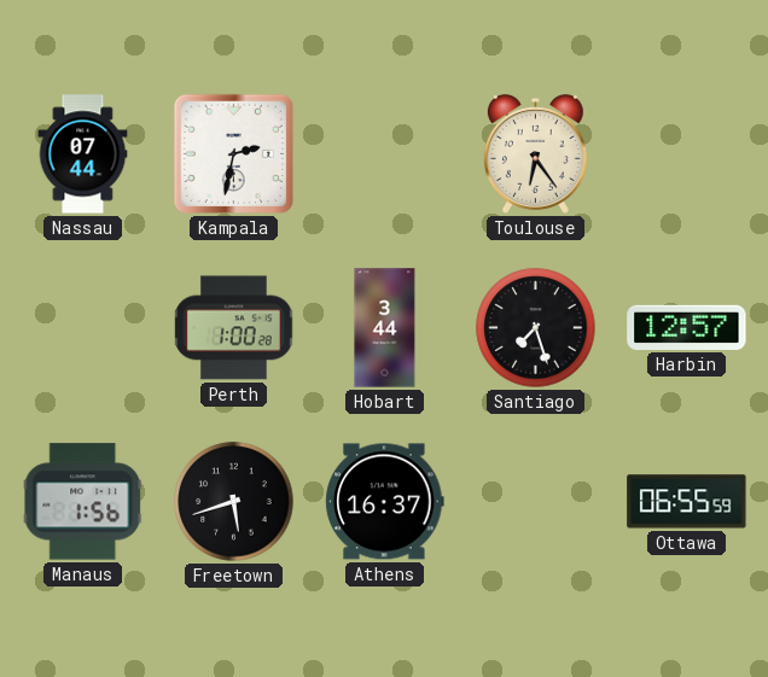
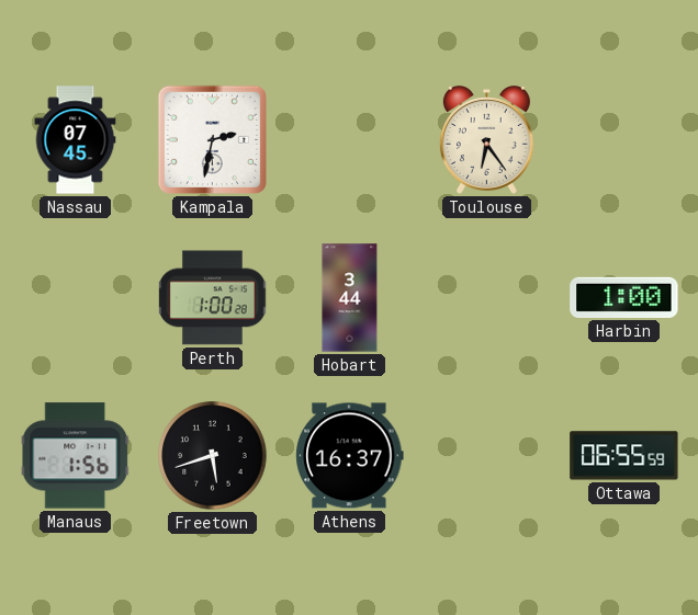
Nassau: 07:44 -> 07:45 (76, 140)
Santiago: 7:27 -> none (536, 328)
Harbin: 12:57 -> 1:00 (624, 297)
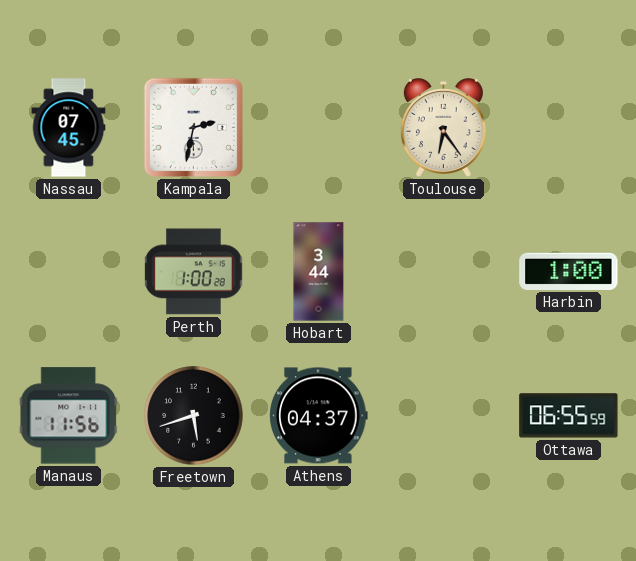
Manaus: 1:56 -> 11:56 (69, 416)
Athens: 16:37 -> 04:37 (319, 416)
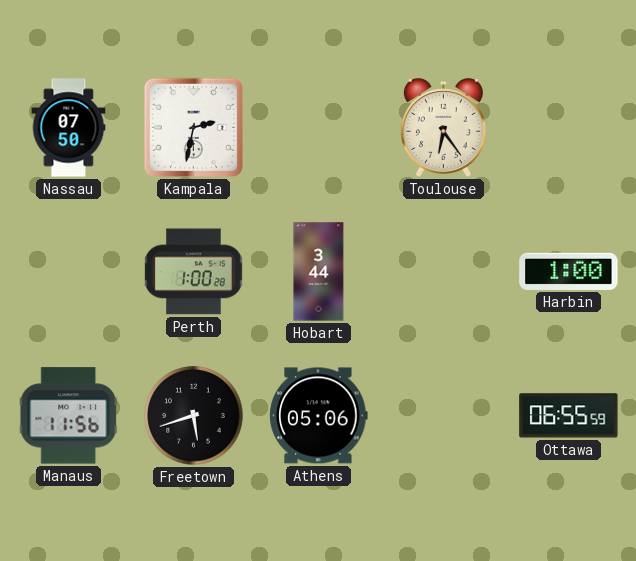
Nassau: 07:45 -> 07:50 (69, 128)
Athens: 04:37 -> 05:06 (319, 416)
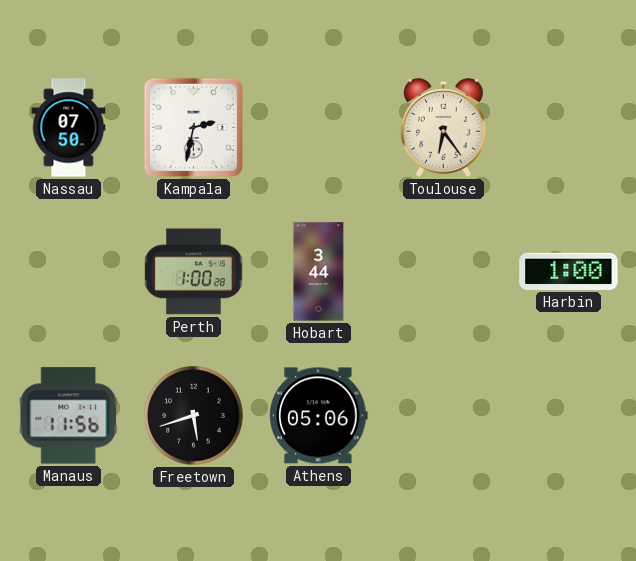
Ottawa: 06:55 -> none (569, 416)
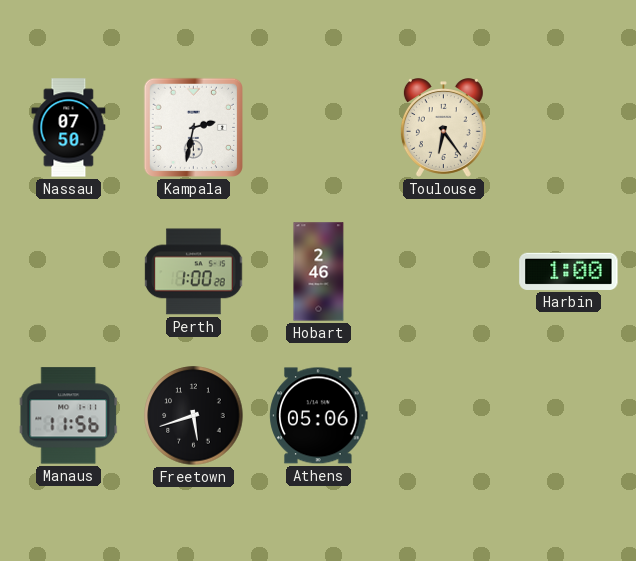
Hobart: 3:44 -> 2:46 (319, 272)
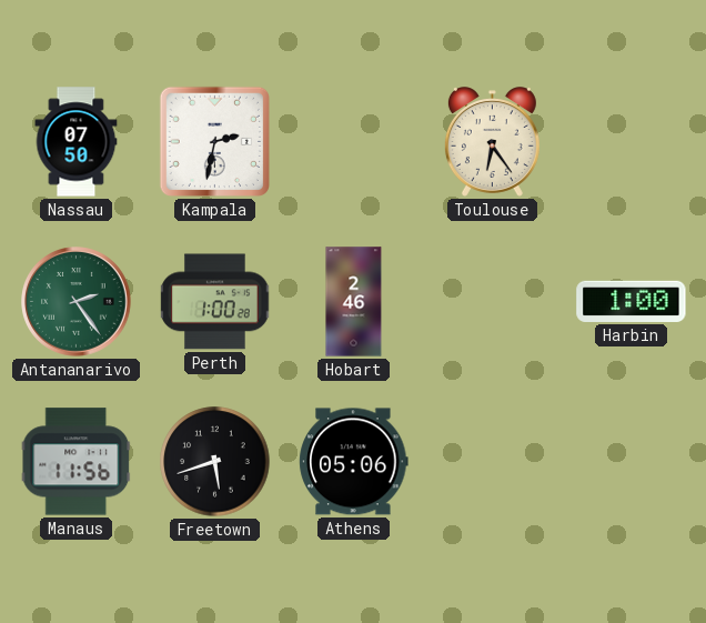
Antananarivo: none -> 2:24 (77, 302)
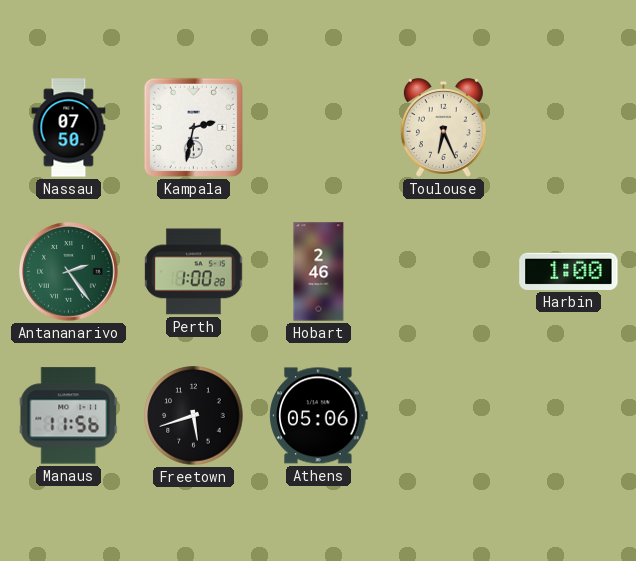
Toulouse: 6:24 -> 6:26 (443, 128)
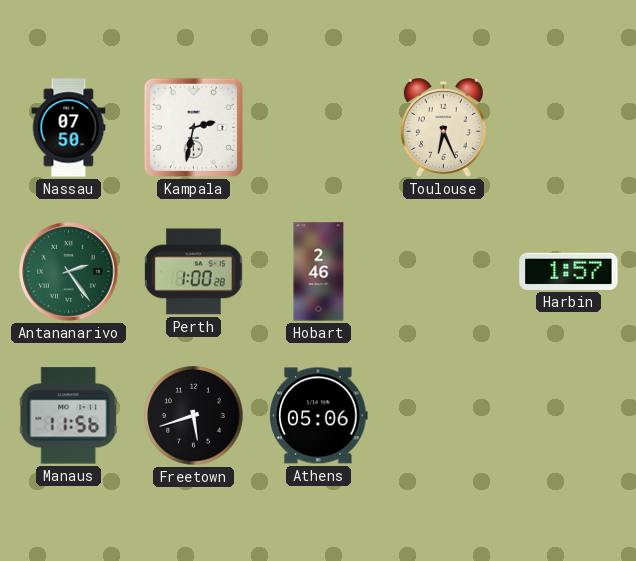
Harbin: 1:00 -> 1:57 (569, 271)
